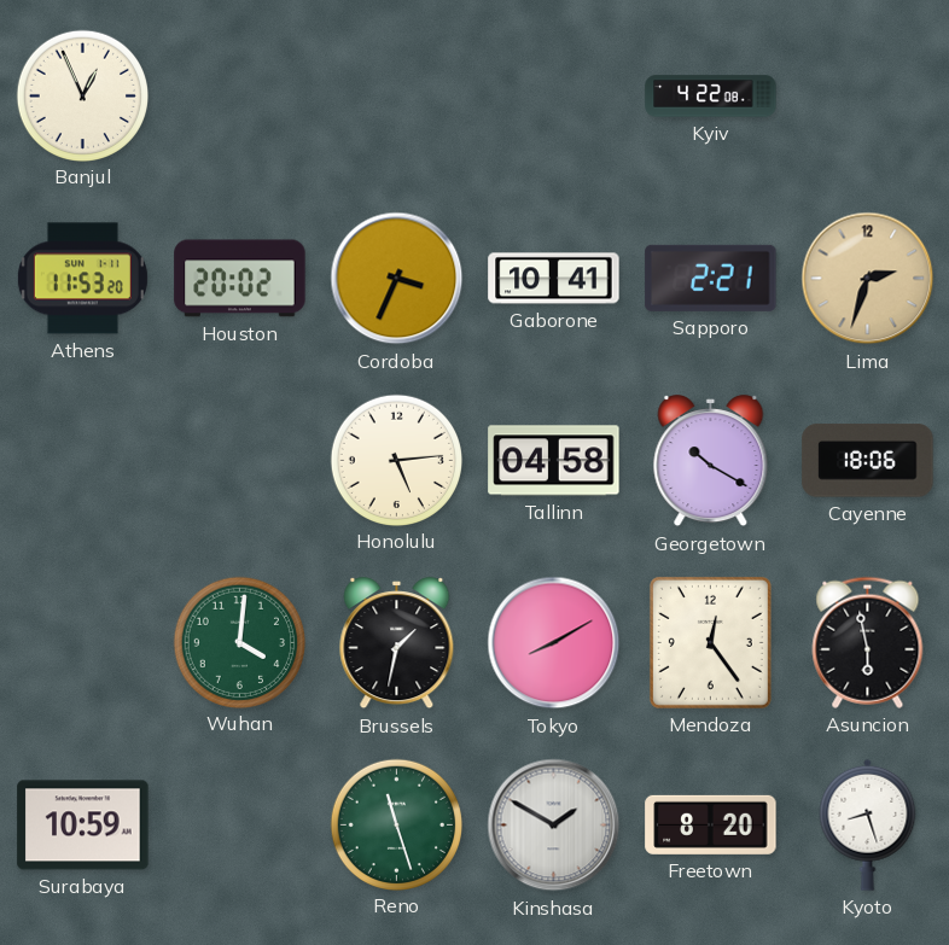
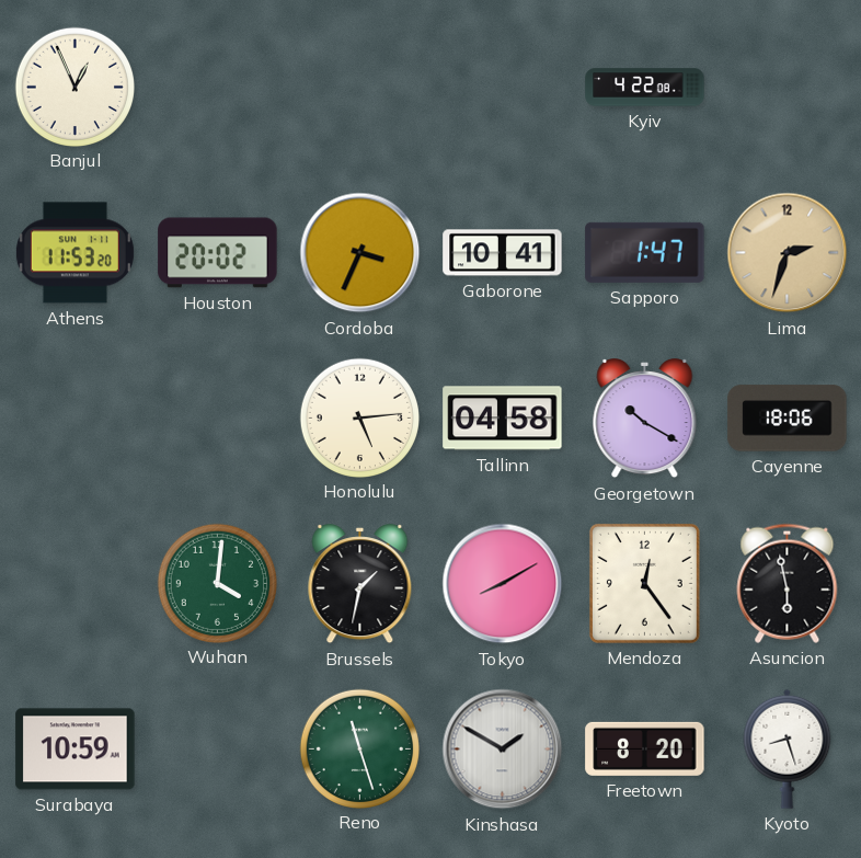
Sapporo: 2:21 -> 1:47 (645, 252)
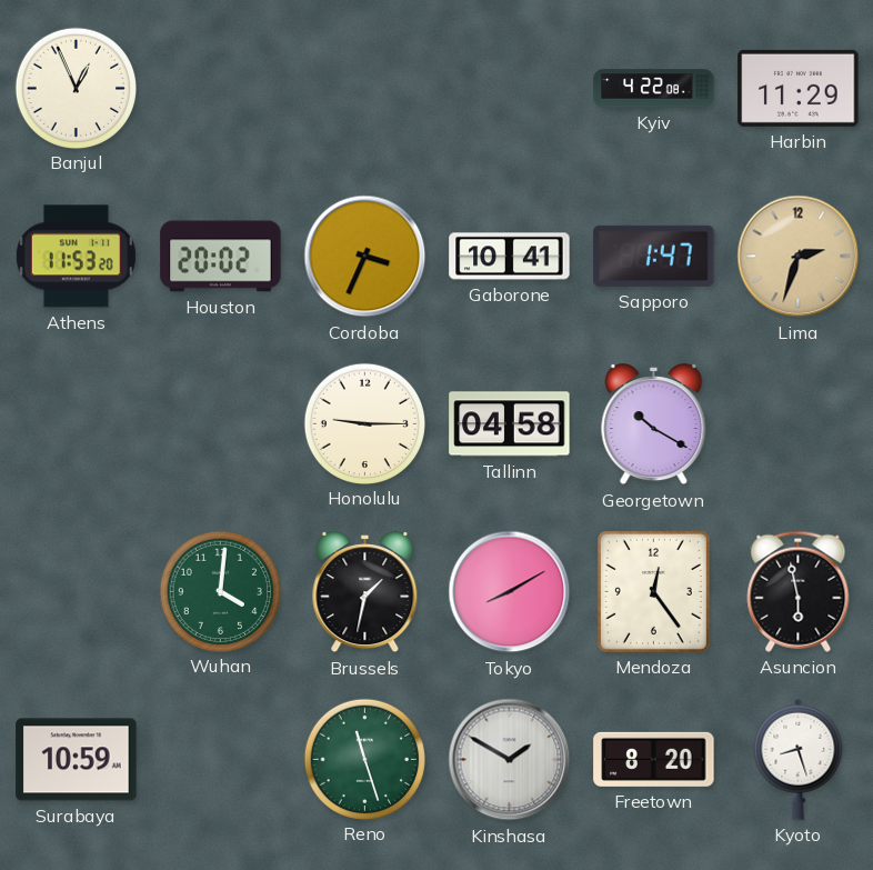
Harbin: none -> 11:29 (799, 88)
Honolulu: 5:14 -> 9:15 (364, 423)
Cayenne: 18:06 -> none (788, 419)
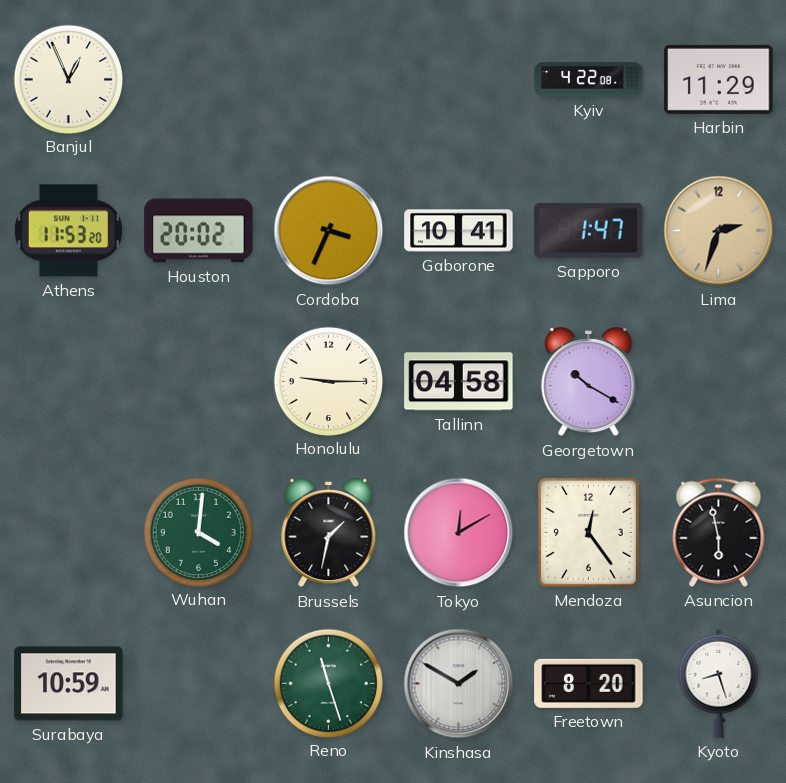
Tokyo: 8:10 -> 12:10 (459, 533)
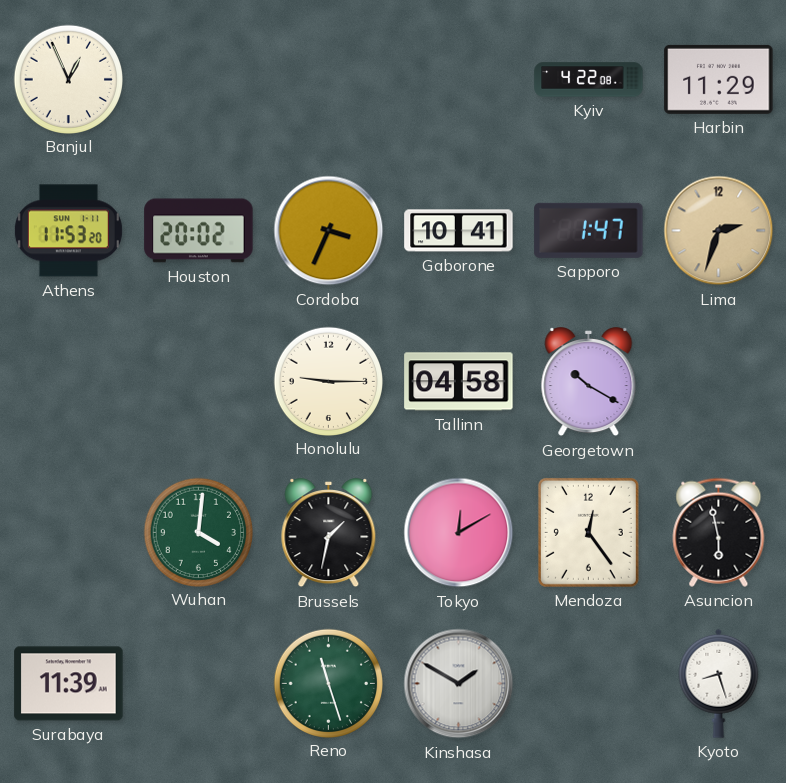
Surabaya: 10:59 -> 11:39 (69, 684)
Freetown: 8:20 -> none (589, 683)
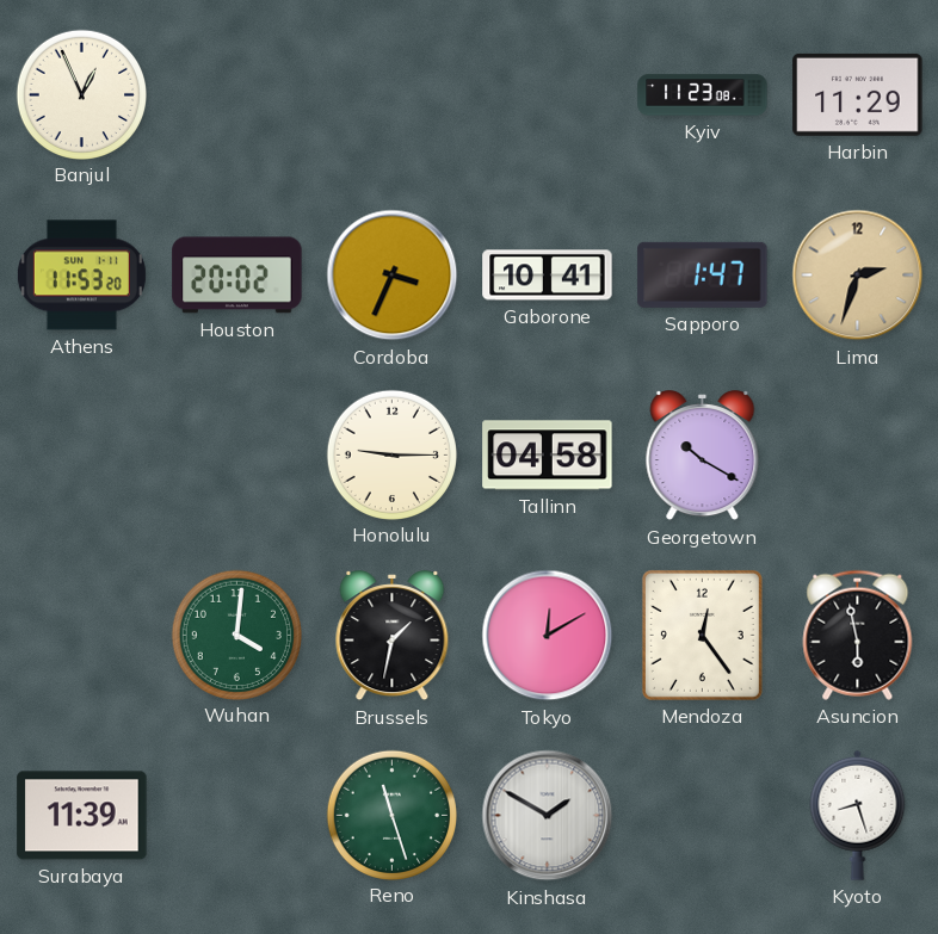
Kyiv: 4:22 -> 11:23 (703, 95)
